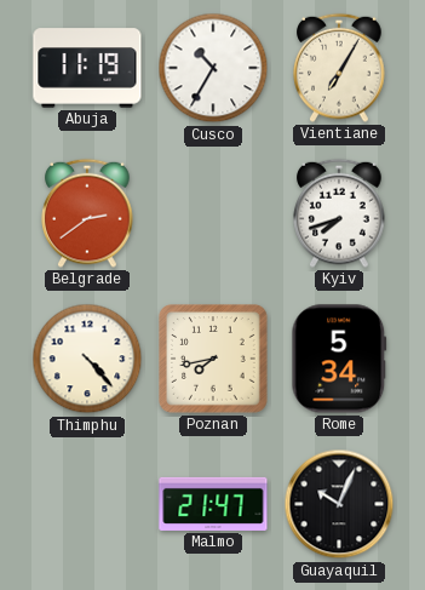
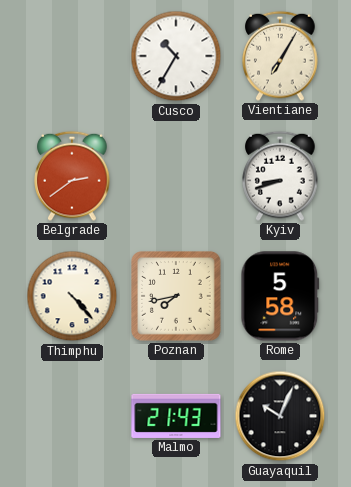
Abuja: 11:19 -> none (87, 68)
Kyiv: 7:42 -> 8:42 (280, 176)
Rome: 5:34 -> 5:58 (280, 296)
Malmo: 21:47 -> 21:43 (176, 416)
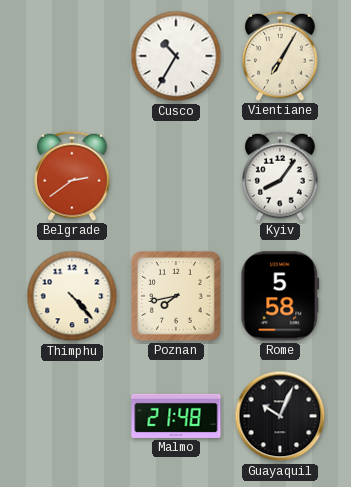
Kyiv: 8:42 -> 8:06 (280, 176)
Malmo: 21:43 -> 21:48 (176, 416)
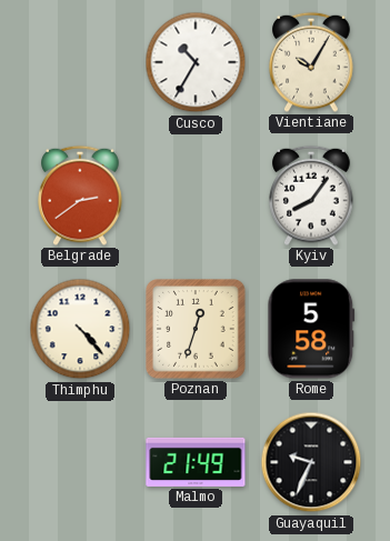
Vientiane: 7:05 -> 10:05 (311, 62)
Poznan: 7:43 -> 12:33 (197, 330)
Malmo: 21:48 -> 21:49 (196, 462)
Guayaquil: 10:04 -> 9:34 (311, 462)
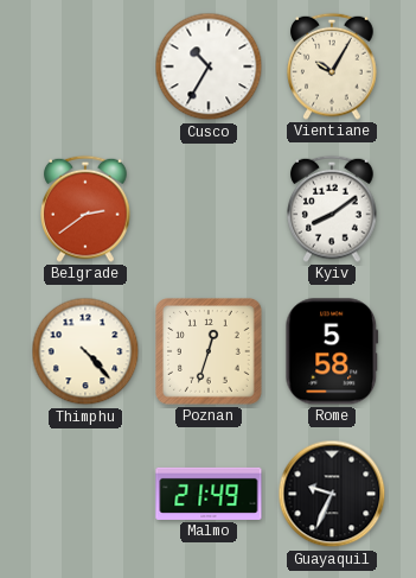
Kyiv: 8:06 -> 8:09 (332, 209)
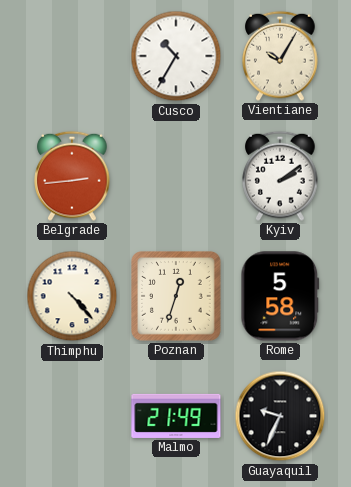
Belgrade: 2:39 -> 2:44 (72, 176)
Kyiv: 8:09 -> 2:09 (280, 176)
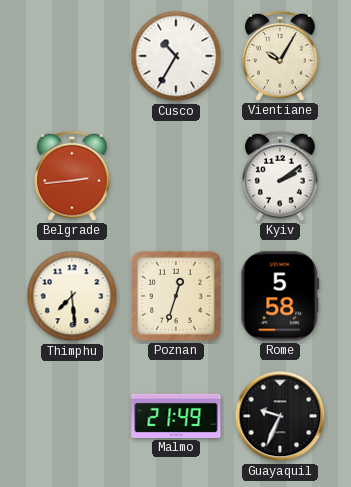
Thimphu: 4:23 -> 7:29 (72, 296)
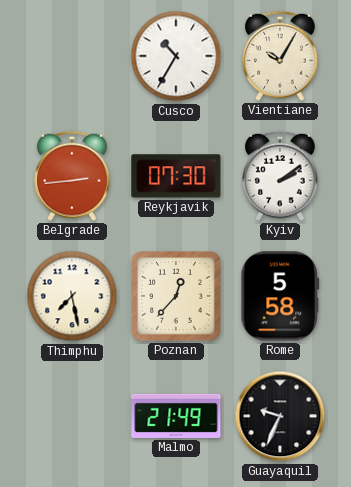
Reykjavik: none -> 07:30 (176, 176)
Thimphu: 7:29 -> 7:28 (72, 296)
Poznan: 12:33 -> 12:37 (177, 297)
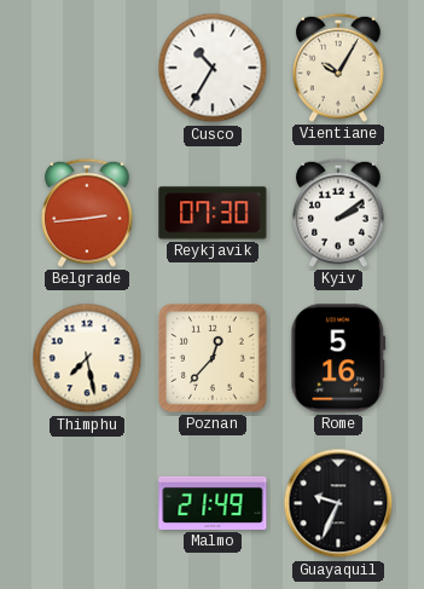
Rome: 5:58 -> 5:16 (338, 358)
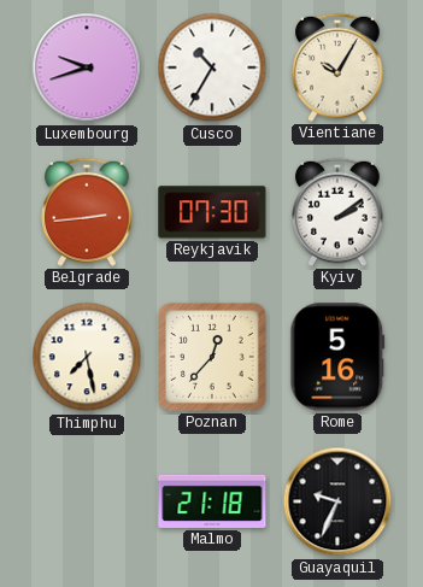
Luxembourg: none -> 9:42 (87, 67)
Malmo: 21:49 -> 21:18 (212, 501)
